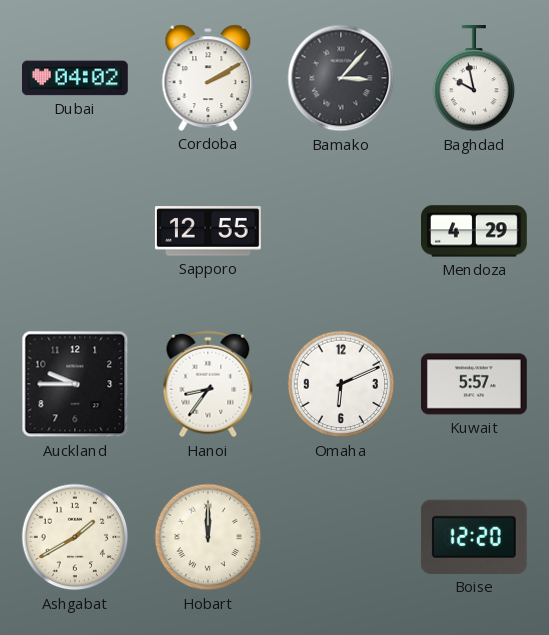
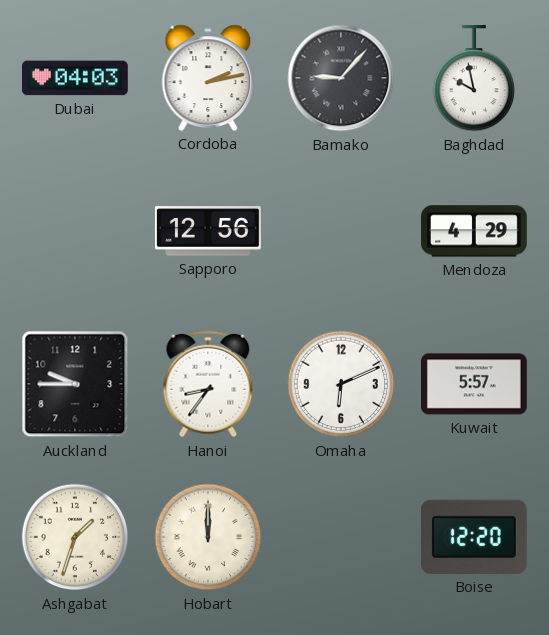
Dubai: 04:02 -> 04:03 (76, 78)
Cordoba: 2:10 -> 2:13 (208, 78)
Bamako: 3:07 -> 9:07 (341, 78)
Sapporo: 12:55 -> 12:56 (208, 231)
Ashgabat: 1:40 -> 1:33 (75, 537)
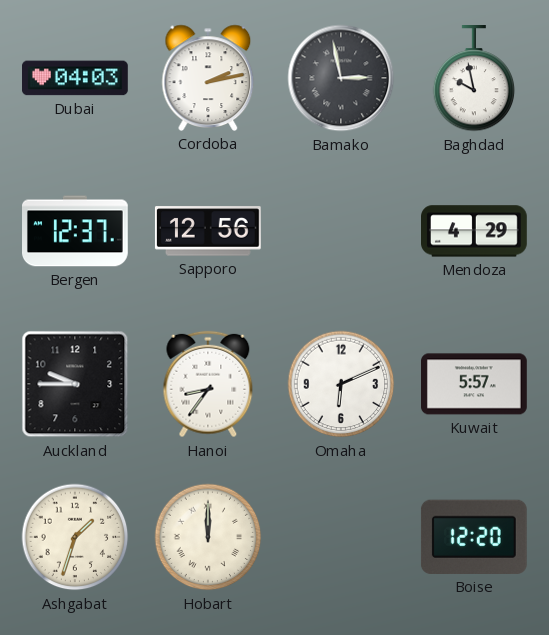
Bamako: 9:07 -> 2:58 (341, 78)
Bergen: none -> 12:37 (76, 231)
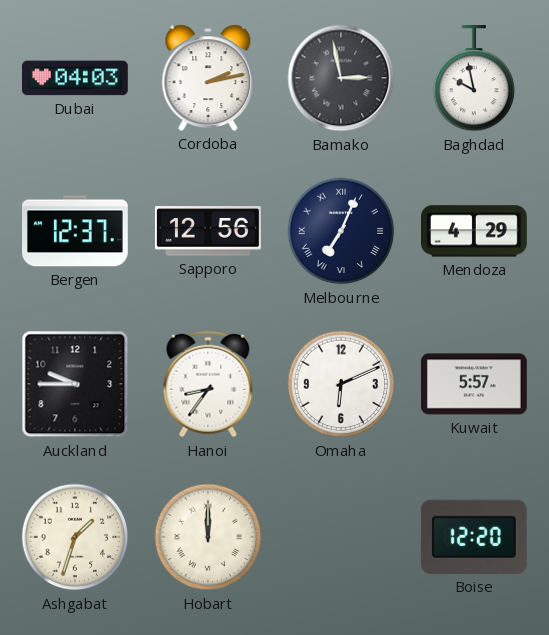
Melbourne: none -> 7:04 (341, 231)
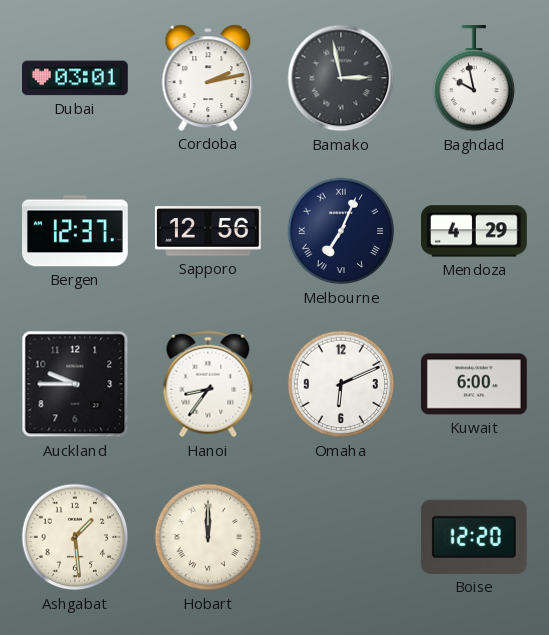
Dubai: 04:03 -> 03:01 (76, 78)
Kuwait: 5:57 -> 6:00 (475, 384)
Ashgabat: 1:33 -> 1:29 (75, 537)
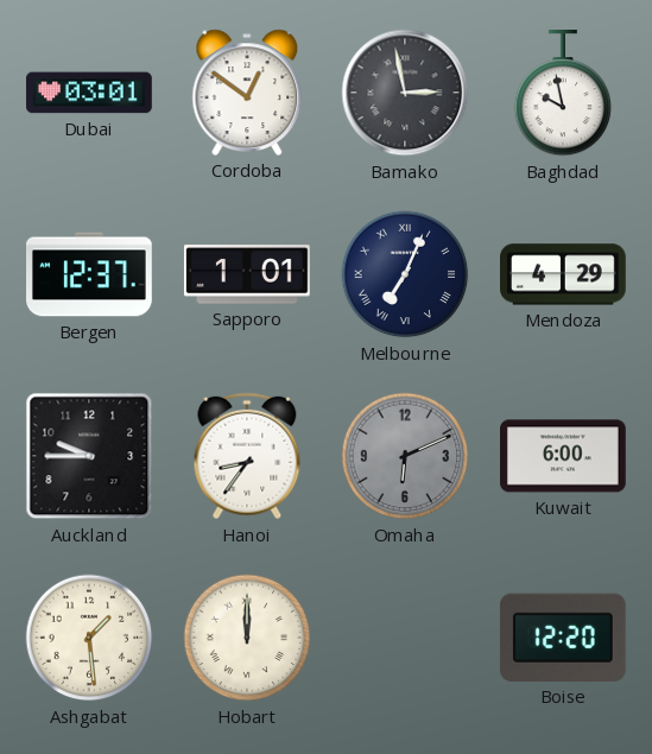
Cordoba: 2:13 -> 12:51 (247, 93)
Sapporo: 12:56 -> 1:01 (247, 274)
Omaha dial: white -> grey (405, 456)
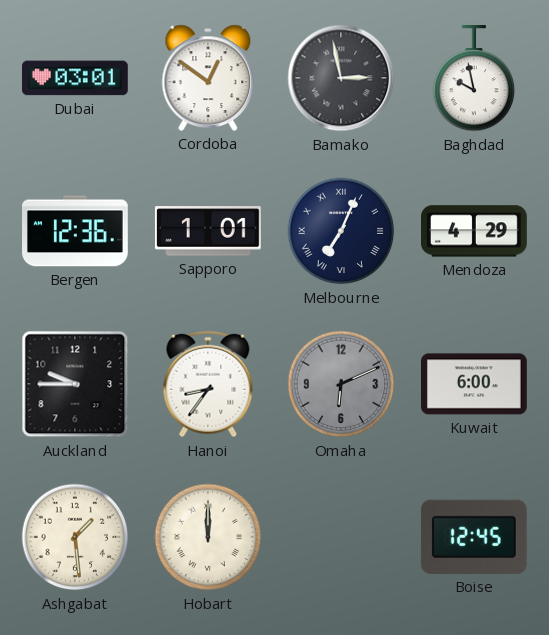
Bergen: 12:37 -> 12:36 (76, 231)
Boise: 12:20 -> 12:45 (474, 537)
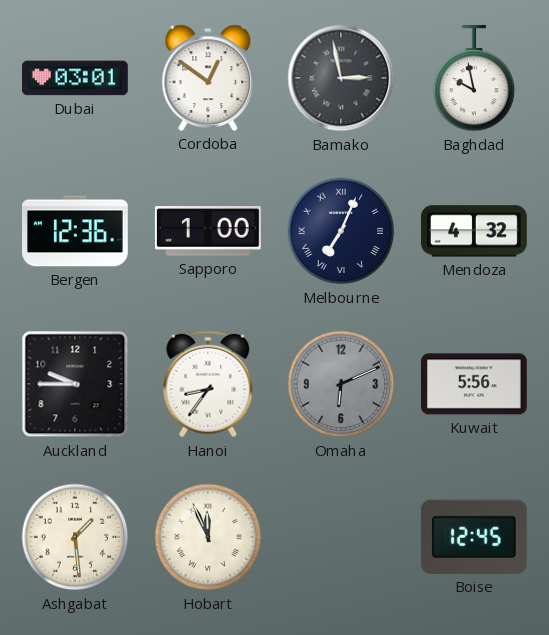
Sapporo: 1:01 -> 1:00 (208, 231)
Mendoza: 4:29 -> 4:32 (475, 231)
Kuwait: 6:00 -> 5:56 (475, 384)
Hobart: 12:00 -> 11:56 (208, 537)
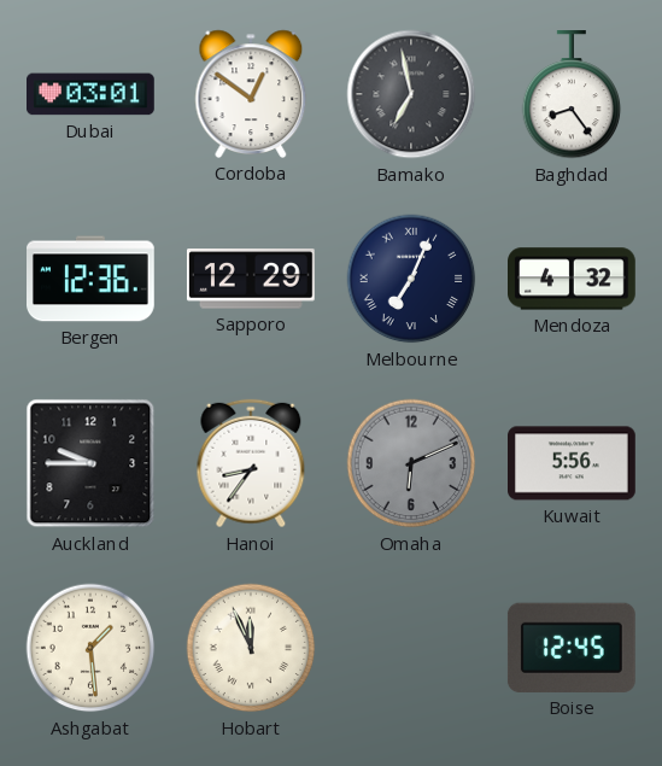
Bamako: 2:58 -> 6:58 (411, 94)
Baghdad: 9:58 -> 8:24 (572, 95)
Sapporo: 1:00 -> 12:29 (251, 279)
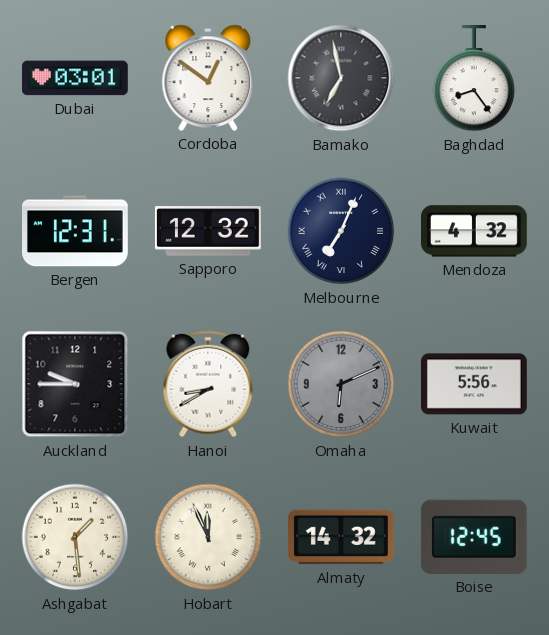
Bergen: 12:36 -> 12:31 (76, 231)
Sapporo: 12:29 -> 12:32 (208, 231)
Hanoi: 8:36 -> 8:40 (208, 384)
Almaty: none -> 14:32 (341, 537)
